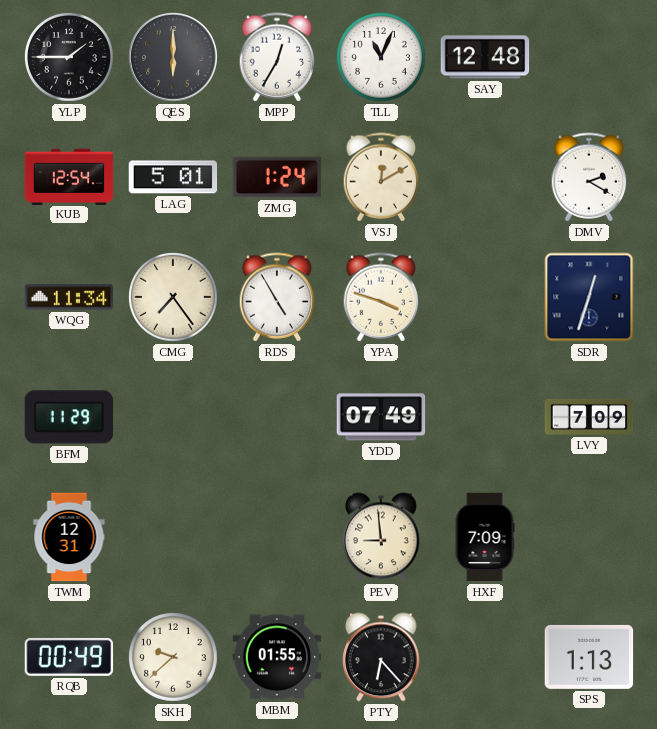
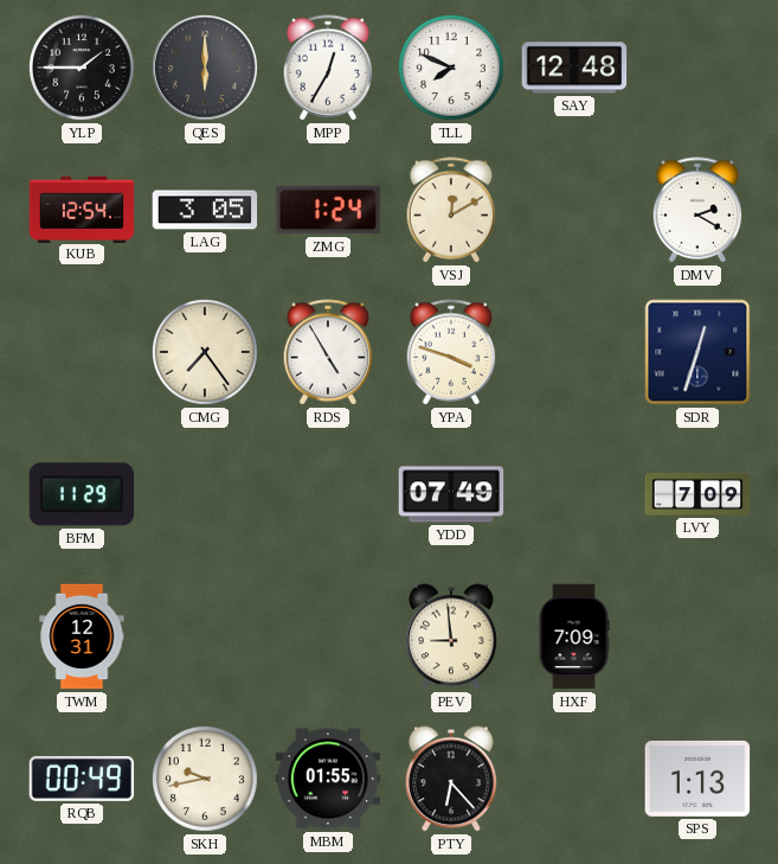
TLL: 11:04 -> 7:49 (452, 69)
LAG: 5:01 -> 3:05 (205, 210)
WQG: 11:34 -> none (69, 297)
SKH: 9:38 -> 9:43 (206, 780)
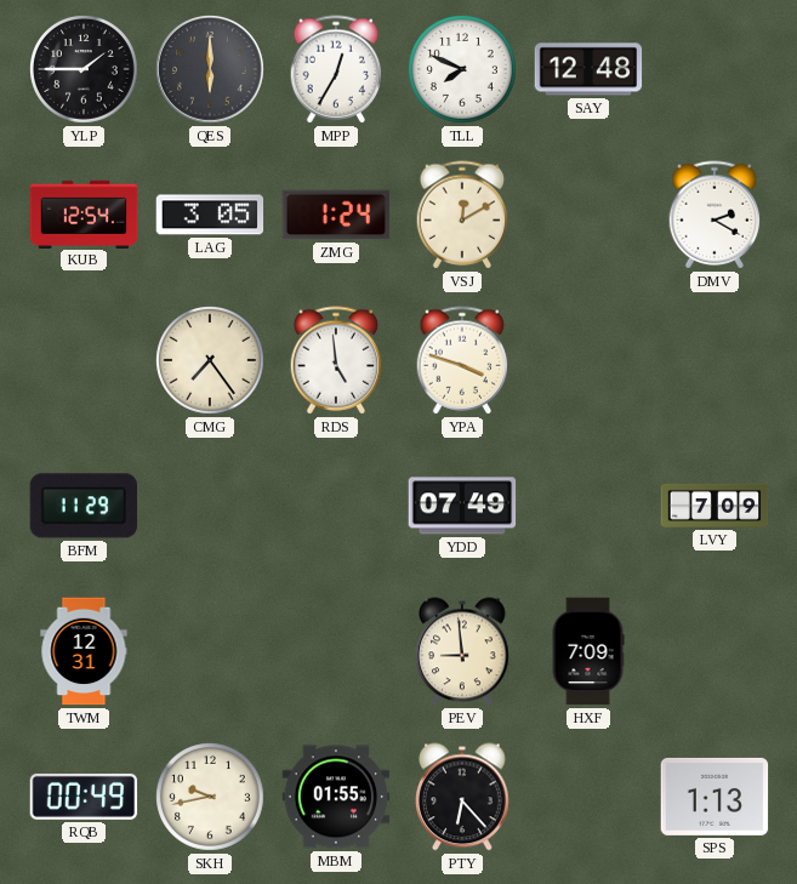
RDS: 4:55 -> 4:59 (336, 360)
SDR: 12:33 -> none (697, 352)
